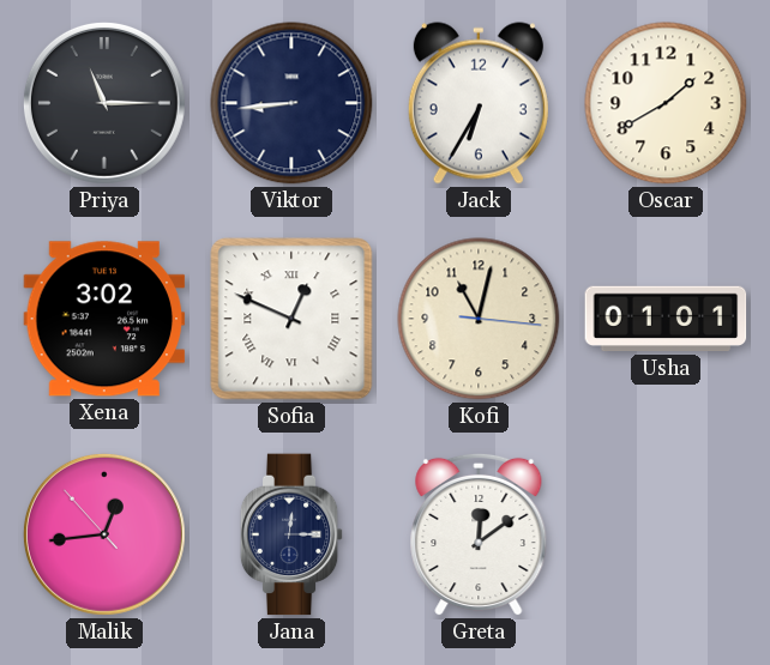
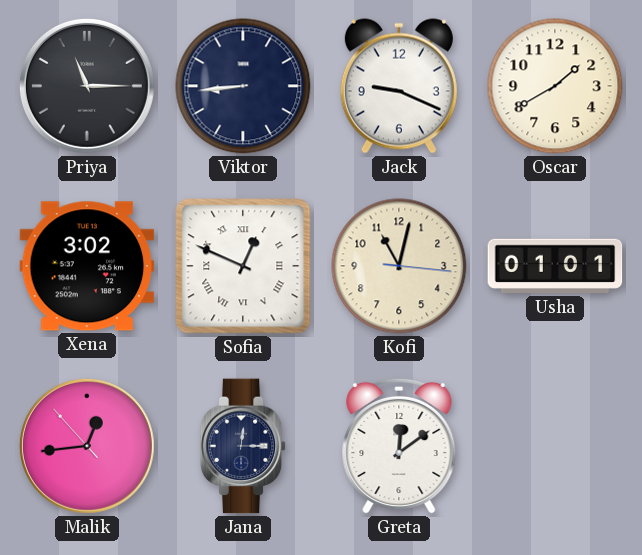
Jack: 6:35 -> 9:19 (399, 86)
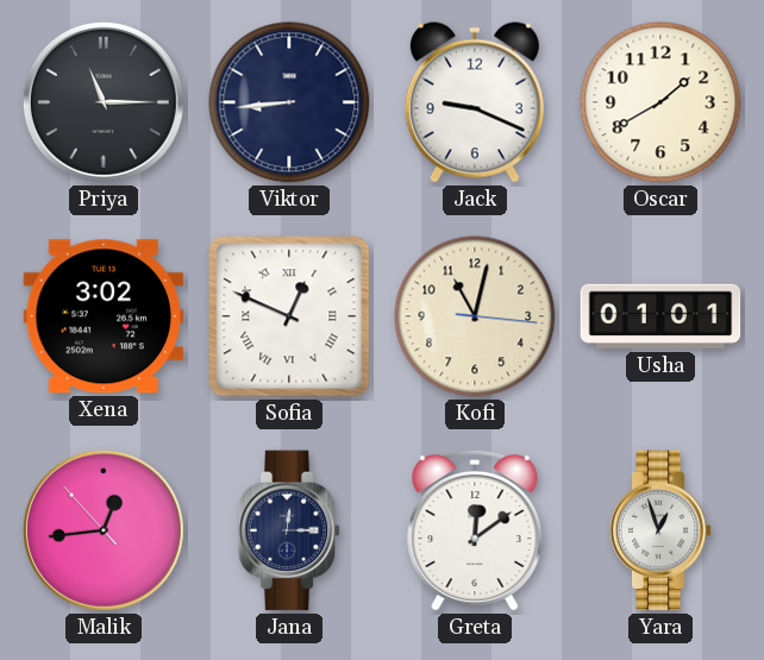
Yara: none -> 12:57 (660, 530)
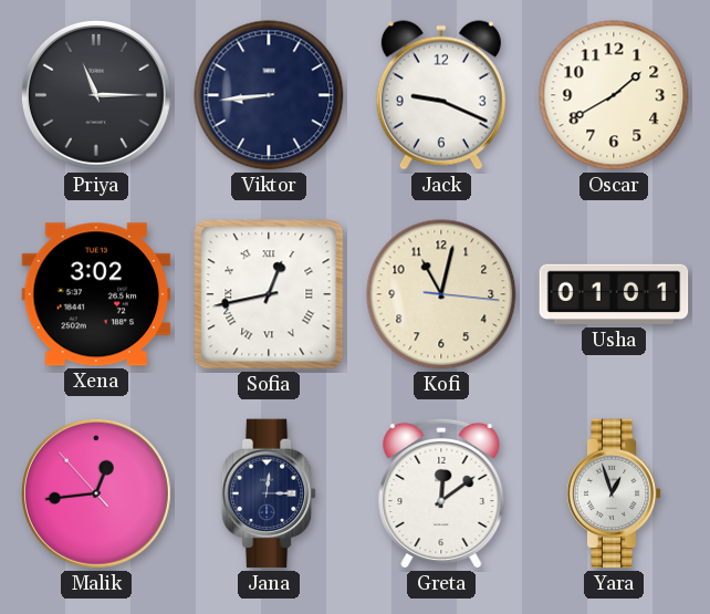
Sofia: 12:49 -> 12:43 (269, 294)
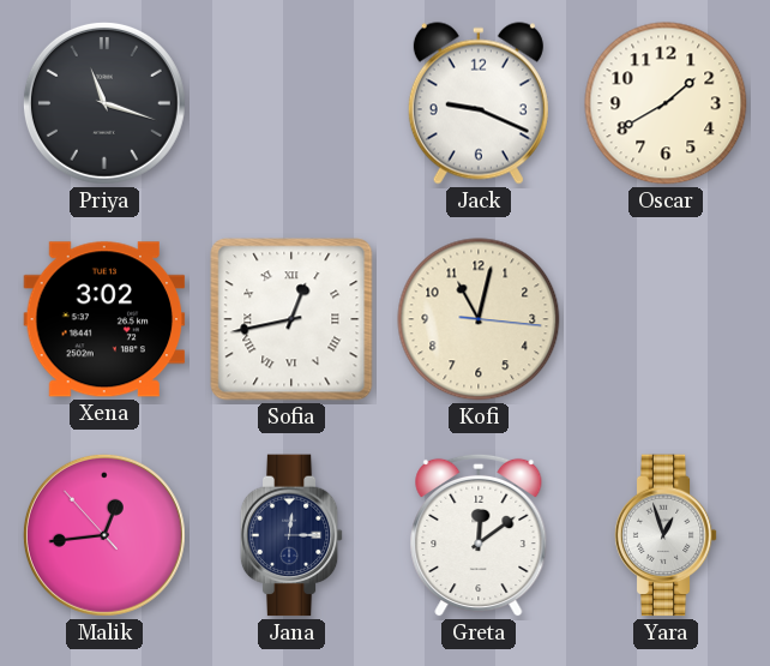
Priya: 11:15 -> 11:18 (104, 103)
Viktor: 8:44 -> none (269, 95)
Usha: 01:01 -> none (614, 294)
